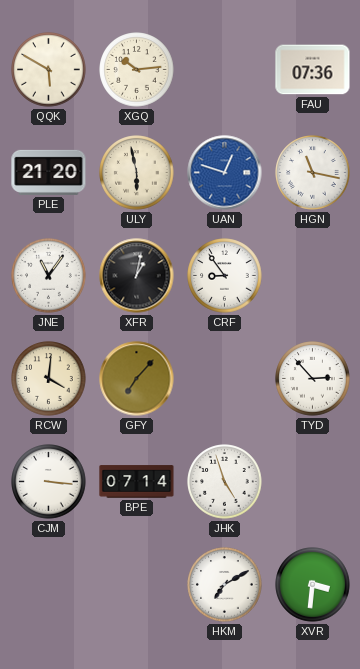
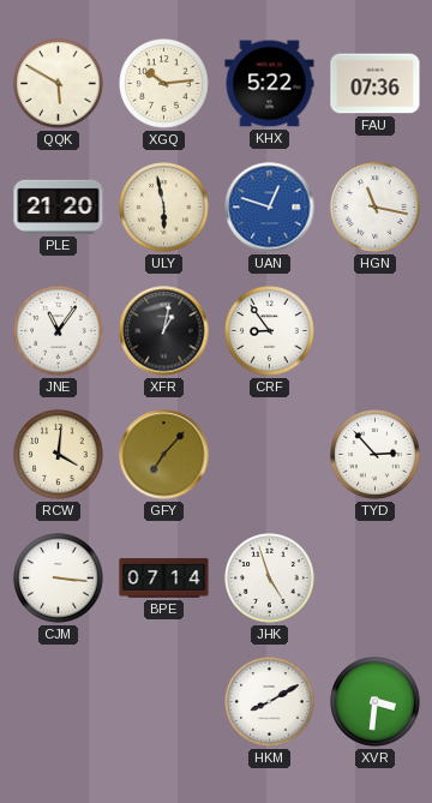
KHX: none -> 5:22 (270, 84)
HKM: 7:10 -> 8:10 (270, 702)
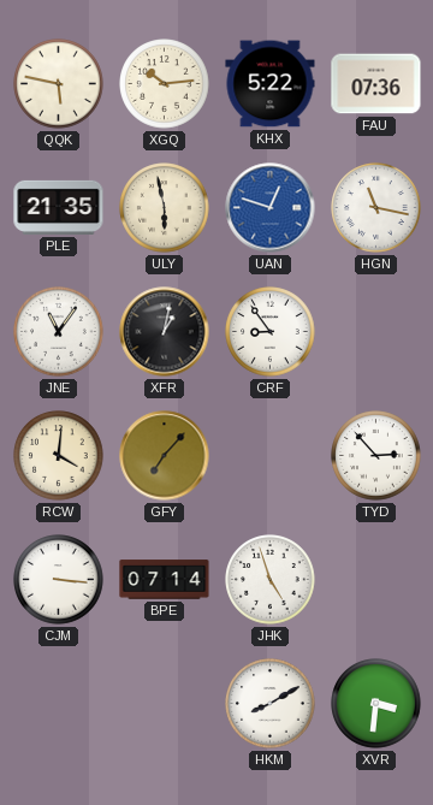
QQK: 5:50 -> 5:47 (59, 84)
PLE: 21:20 -> 21:35 (59, 207)
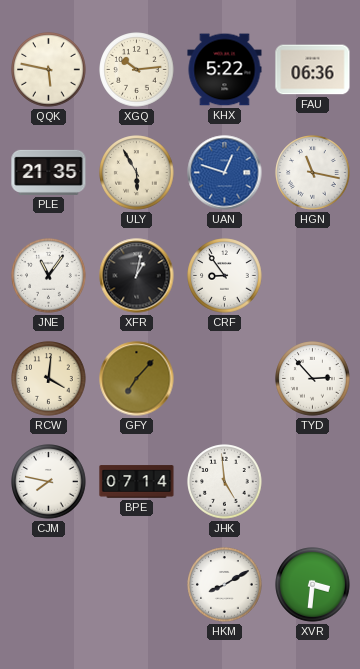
FAU: 07:36 -> 06:36 (313, 70)
ULY: 5:58 -> 5:55 (137, 173)
CJM: 3:16 -> 7:47 (49, 482)
JHK: 4:57 -> 4:59 (225, 482)
